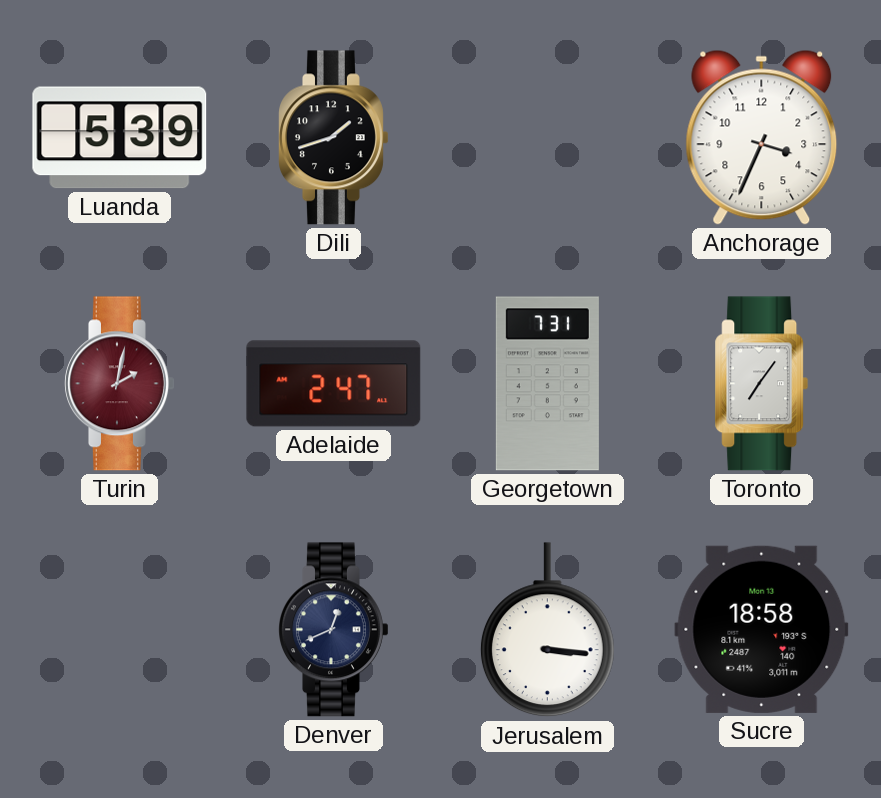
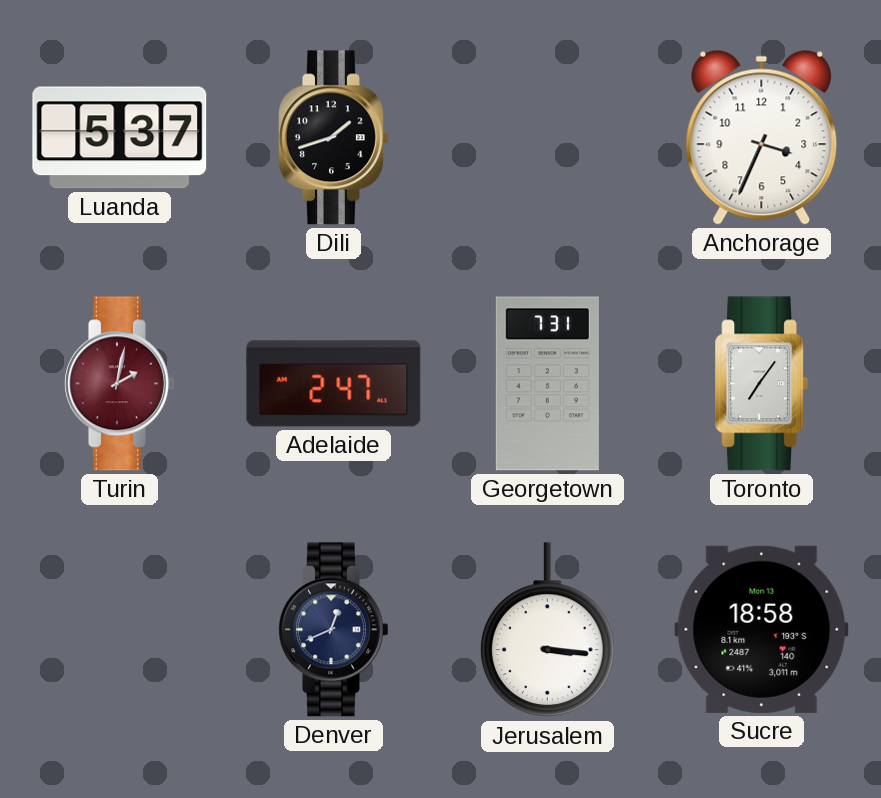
Luanda: 5:39 -> 5:37 (120, 138)
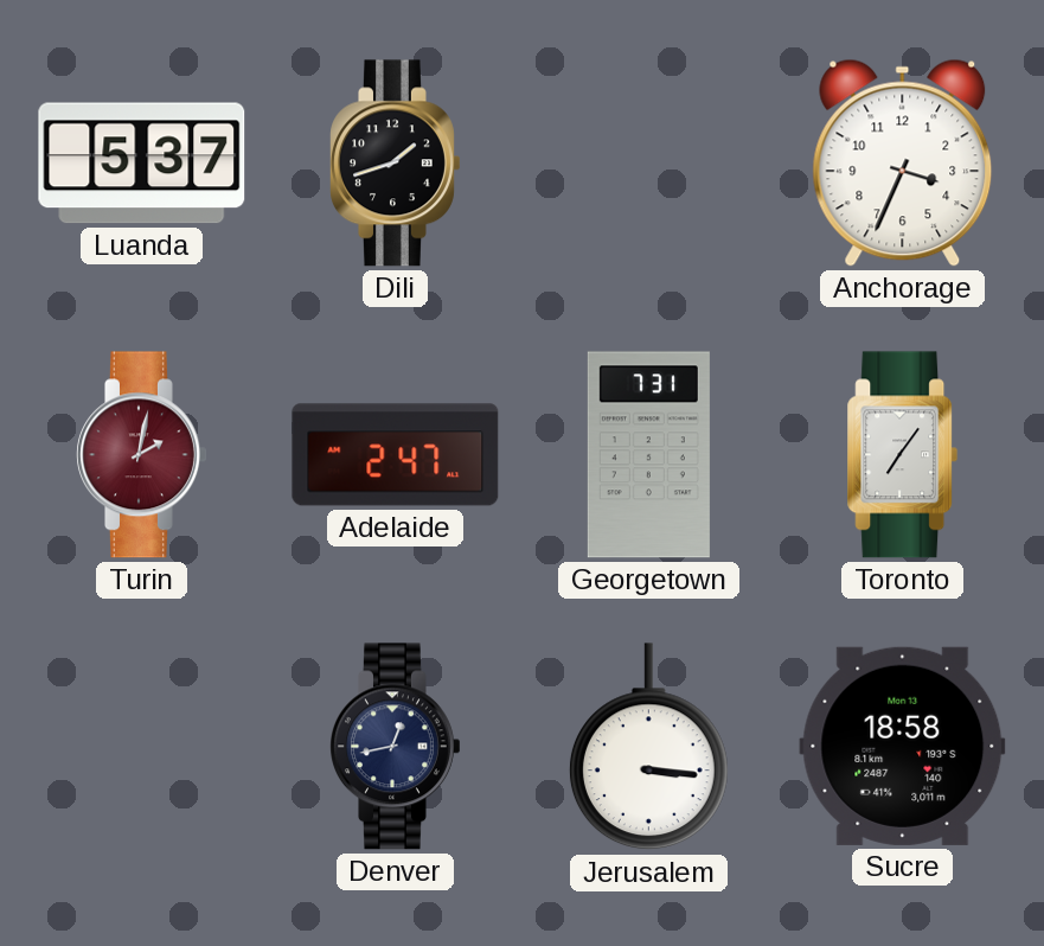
Denver: 12:41 -> 12:43 (396, 747)
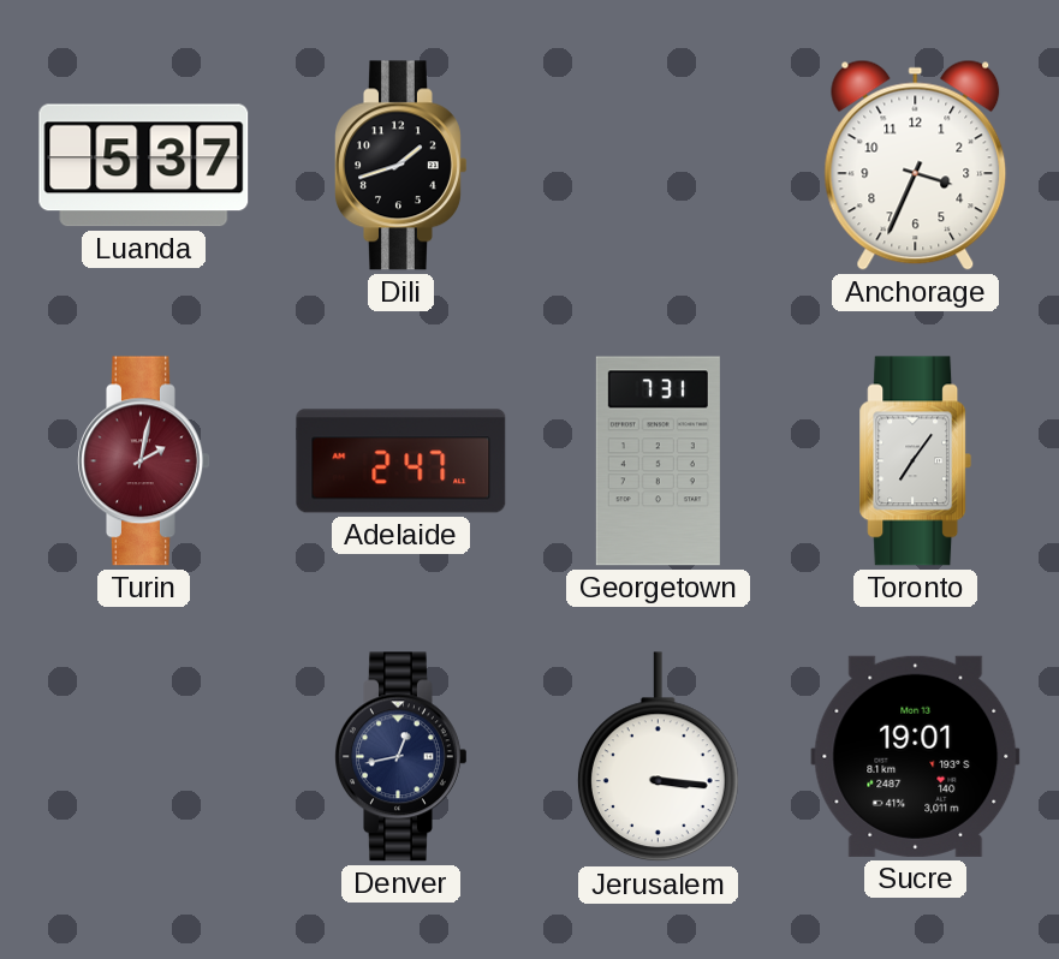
Sucre: 18:58 -> 19:01 (916, 756)
